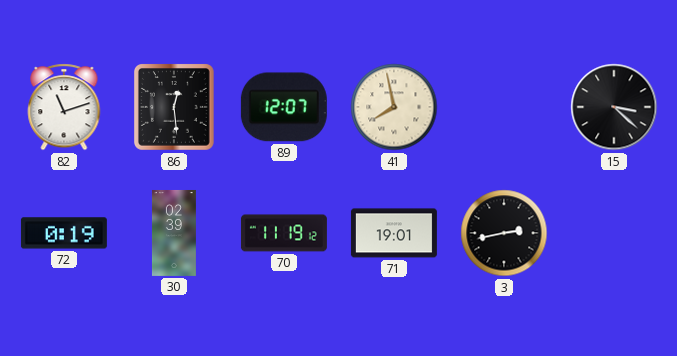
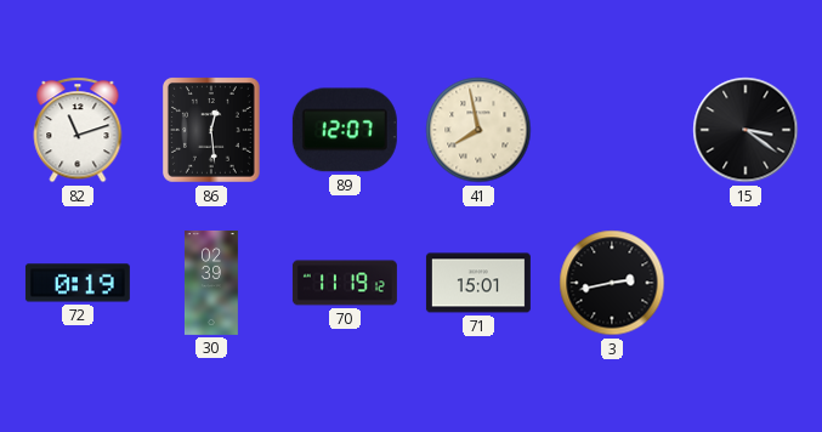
15: 3:22 -> 3:21 (746, 130)
71: 19:01 -> 15:01 (478, 283)
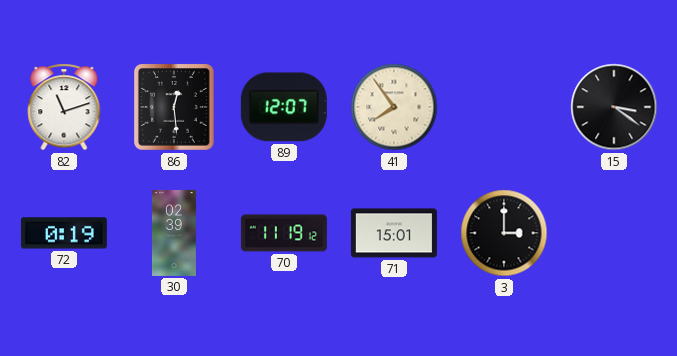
41: 7:58 -> 7:54 (394, 107)
3: 2:43 -> 3:00 (504, 233)
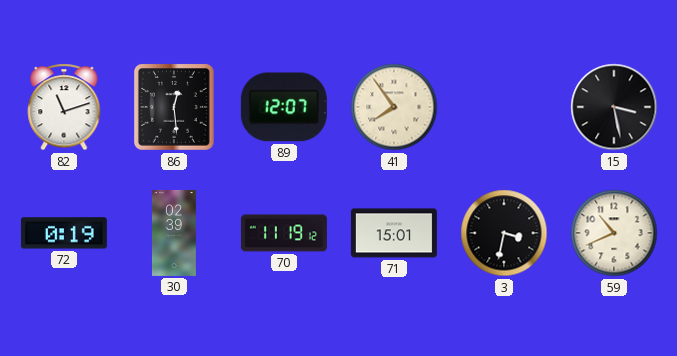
15: 3:21 -> 3:28 (614, 107)
3: 3:00 -> 3:32 (504, 233)
59: none -> 10:41 (614, 233)
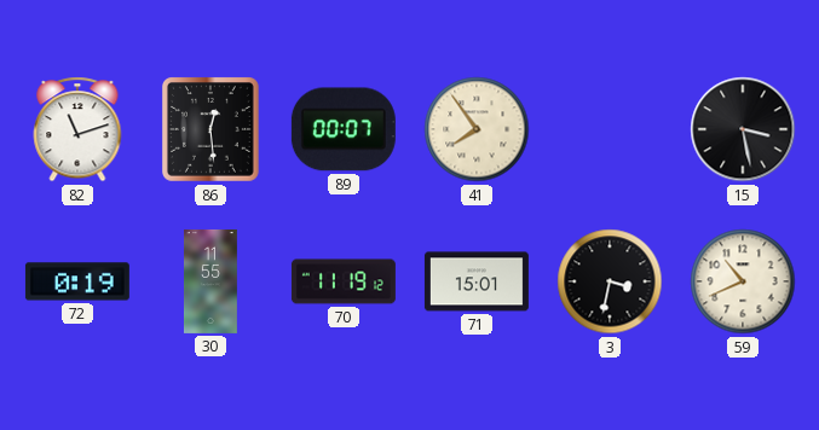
89: 12:07 -> 00:07 (344, 129)
30: 02:39 -> 11:55 (210, 281)
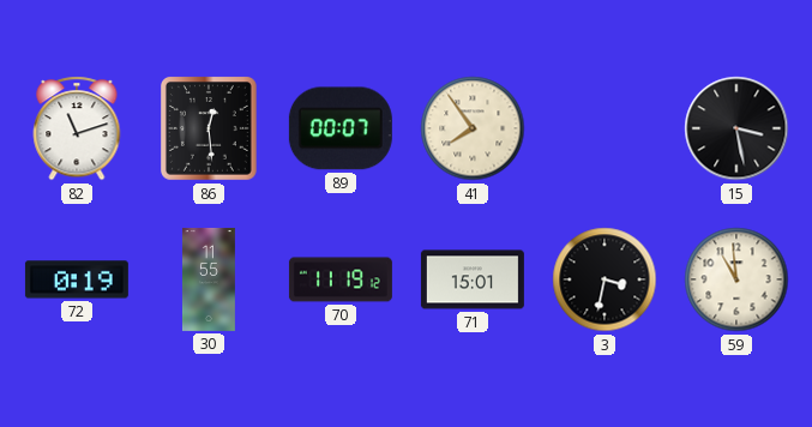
59: 10:41 -> 10:59 (736, 279)
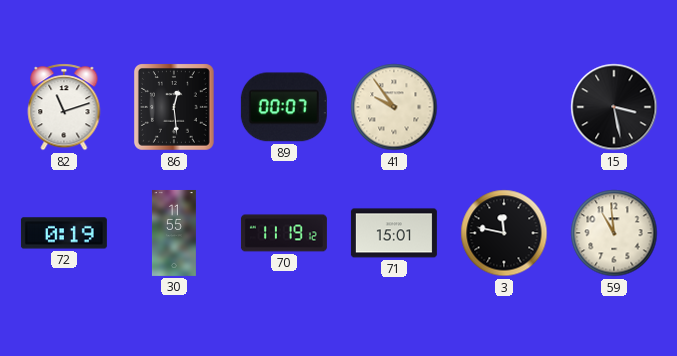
41: 7:54 -> 9:54 (394, 107)
3: 3:32 -> 11:47 (504, 233)
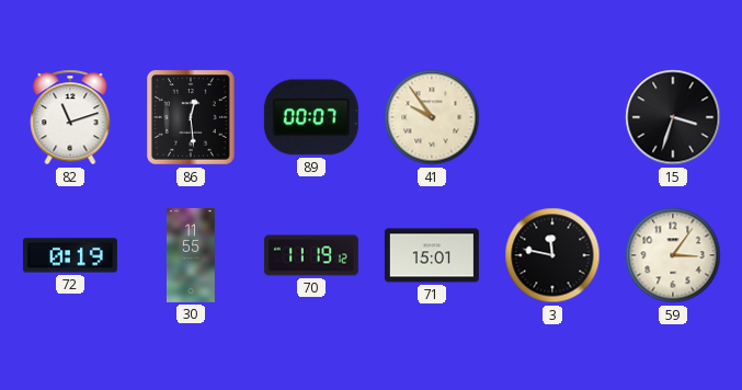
15: 3:28 -> 3:33 (673, 117)
59: 10:59 -> 3:06 (673, 255)
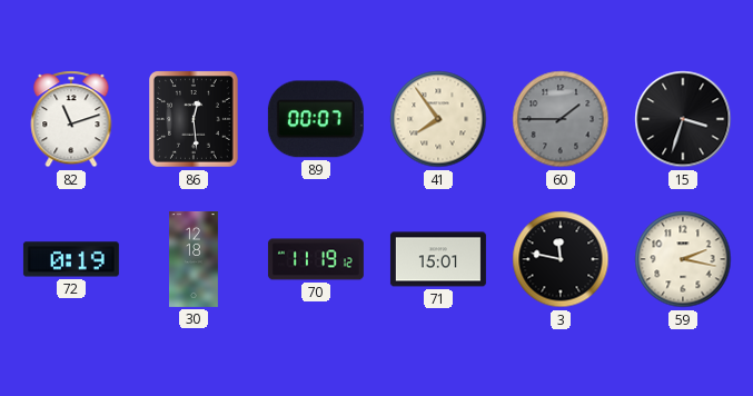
41: 9:54 -> 7:54 (438, 119)
60: none -> 1:45 (561, 119)
30: 11:55 -> 12:18 (194, 259)
59: 3:06 -> 2:17 (683, 259)
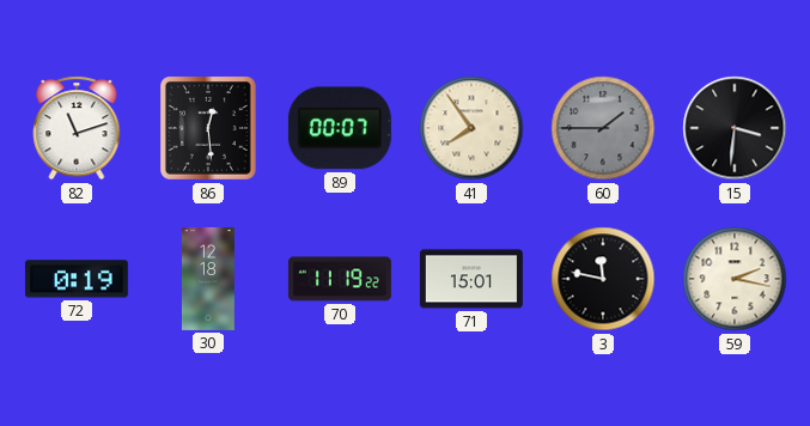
15: 3:33 -> 3:31 (735, 128)
70: 11:19:12 -> 11:19:22 (340, 279)
